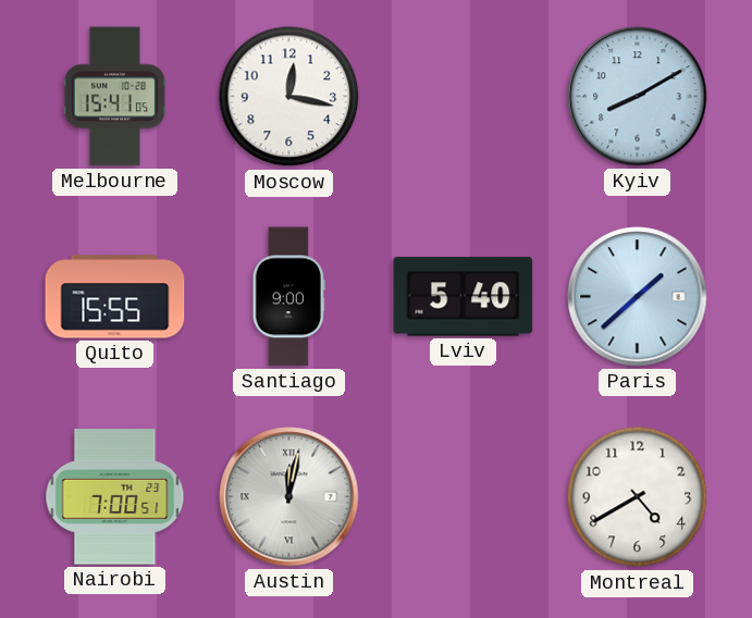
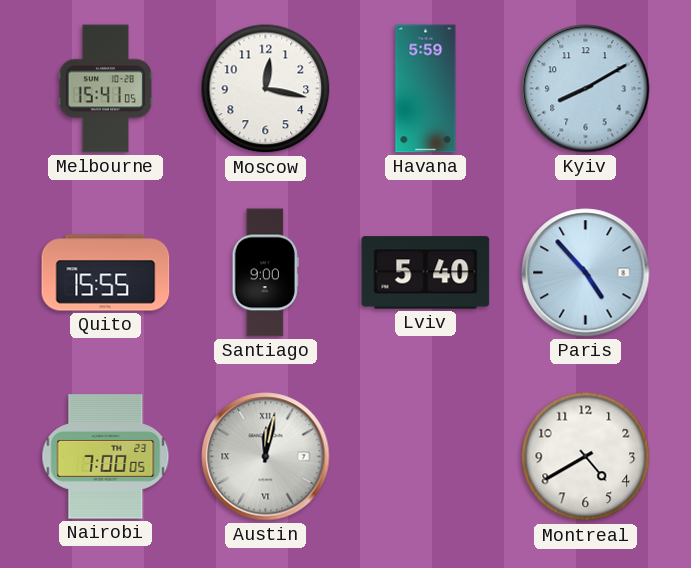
Havana: none -> 5:59 (426, 89)
Paris: 1:38 -> 4:53 (586, 273)
Nairobi: 7:00:51 -> 7:00:05 (106, 457)
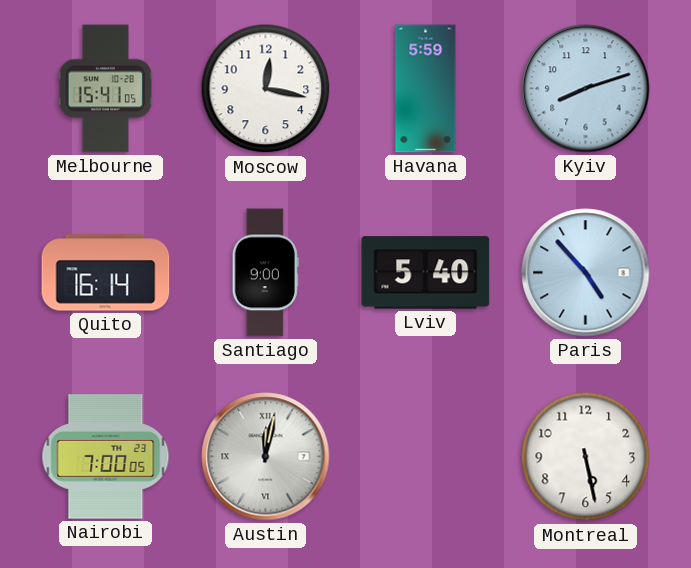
Kyiv: 8:10 -> 8:12 (586, 89)
Quito: 15:55 -> 16:14 (106, 273)
Montreal: 4:40 -> 5:28 (586, 457)
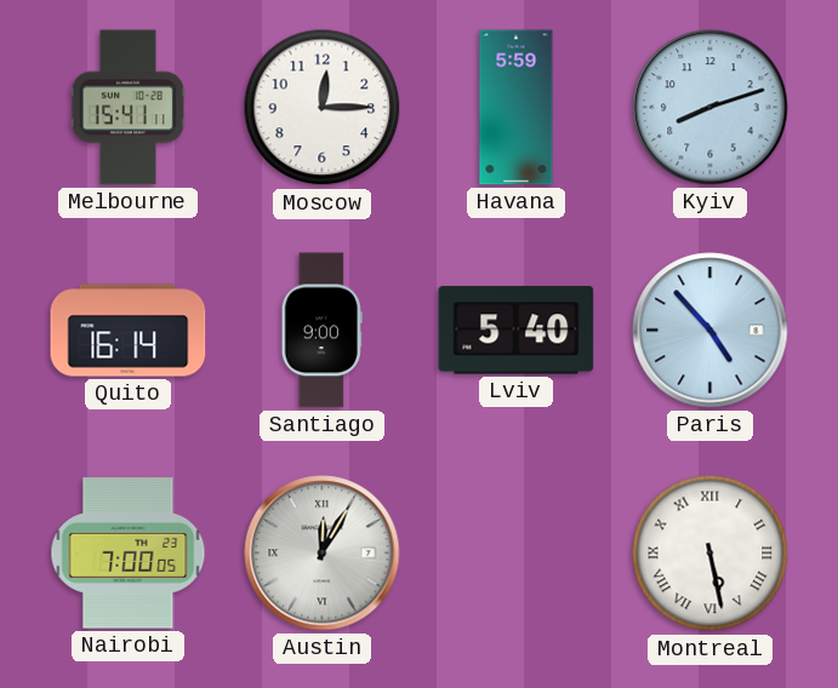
Melbourne: 15:41:05 -> 15:41:11 (129, 108)
Moscow: 12:17 -> 12:15 (323, 108)
Austin: 12:02 -> 12:05 (323, 554)
Montreal numerals: Arabic -> Roman (711, 554)
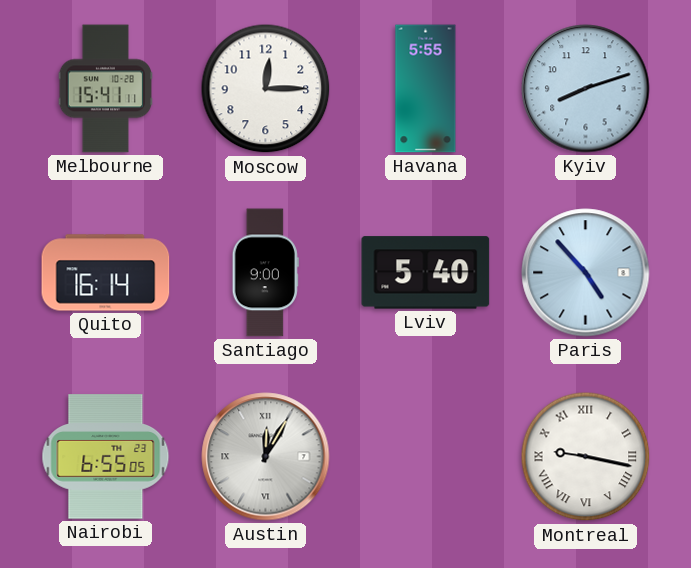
Havana: 5:59 -> 5:55 (426, 89)
Nairobi: 7:00 -> 6:55 (106, 457)
Montreal: 5:28 -> 9:17 (586, 457)
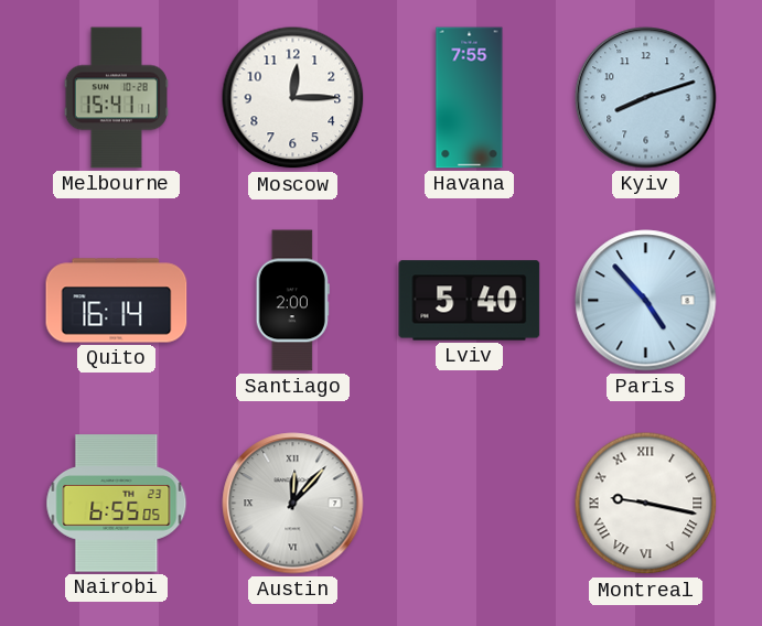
Havana: 5:55 -> 7:55 (470, 98)
Santiago: 9:00 -> 2:00 (292, 301)
Austin: 12:05 -> 12:07 (293, 504)
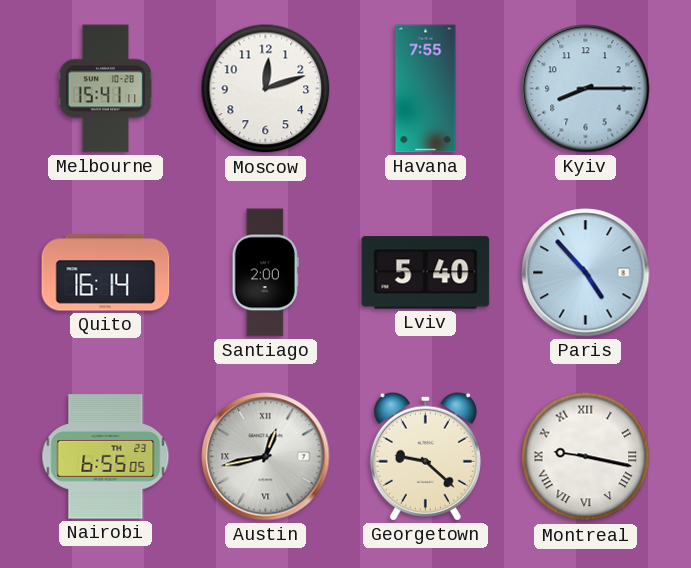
Moscow: 12:15 -> 12:12 (266, 89)
Kyiv: 8:12 -> 8:15 (586, 89)
Austin: 12:07 -> 12:43 (266, 457)
Georgetown: none -> 9:22 (425, 456)
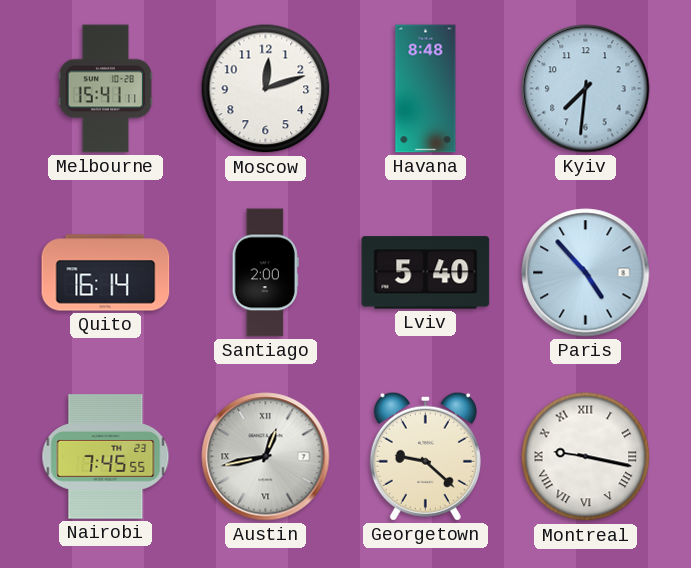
Havana: 7:55 -> 8:48 (426, 89)
Kyiv: 8:15 -> 7:31 (586, 89)
Nairobi: 6:55 -> 7:45 (106, 457)
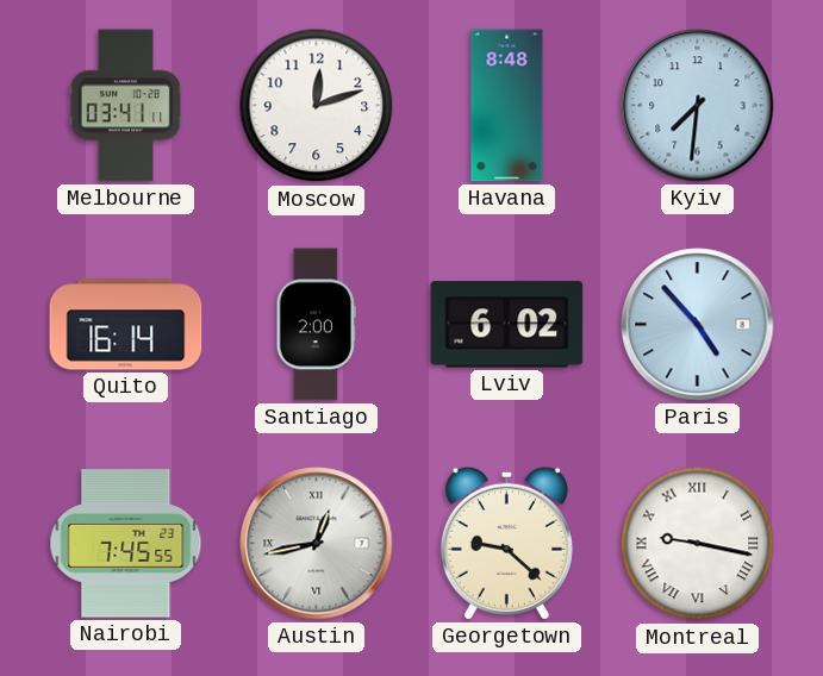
Melbourne: 15:41 -> 03:41 (126, 106)
Lviv: 5:40 -> 6:02 (507, 325)
